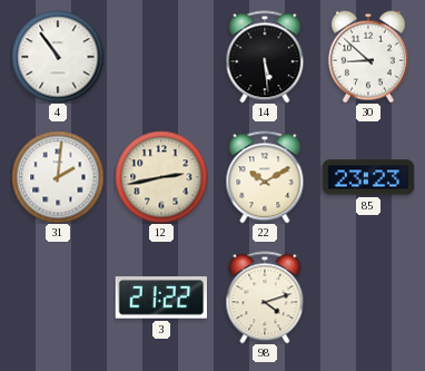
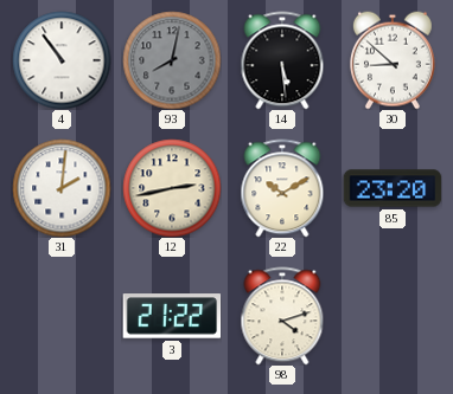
93: none -> 8:02 (172, 60)
85: 23:23 -> 23:20 (393, 188)
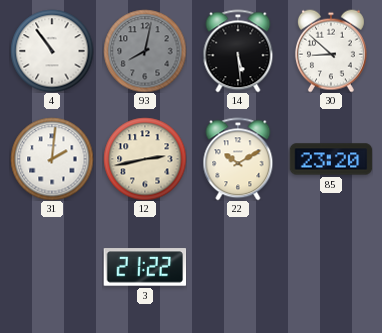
98: 4:12 -> none (282, 316)
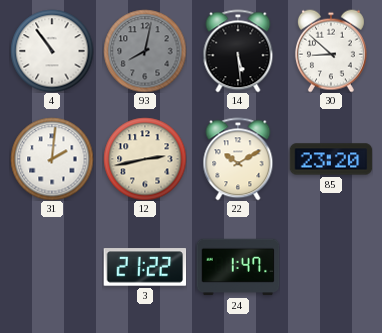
24: none -> 1:47 (238, 267)
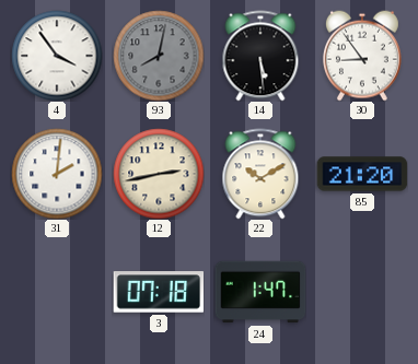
4: 10:54 -> 3:54 (57, 56)
30: 8:52 -> 8:54 (362, 56)
85: 23:20 -> 21:20 (362, 174)
3: 21:22 -> 07:18 (159, 292)
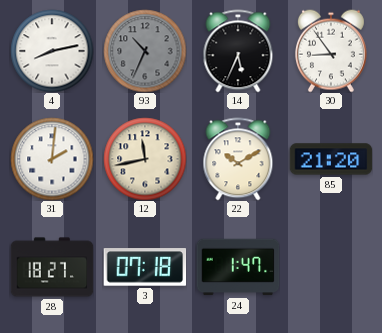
4: 3:54 -> 8:13 (52, 51)
93: 8:02 -> 10:34 (145, 51)
14: 5:29 -> 5:34 (238, 51)
12: 2:43 -> 11:43 (145, 159)
28: none -> 18:27 (52, 267)
